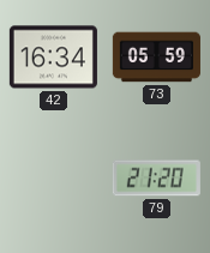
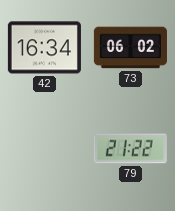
73: 05:59 -> 06:02 (130, 48)
79: 21:20 -> 21:22 (130, 149)
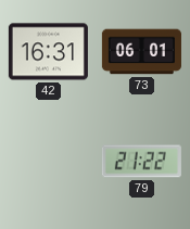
42: 16:34 -> 16:31 (48, 52)
73: 06:02 -> 06:01 (141, 52)
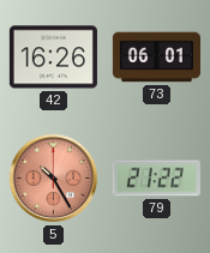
42: 16:31 -> 16:26 (53, 58)
5: none -> 10:25 (54, 179)
